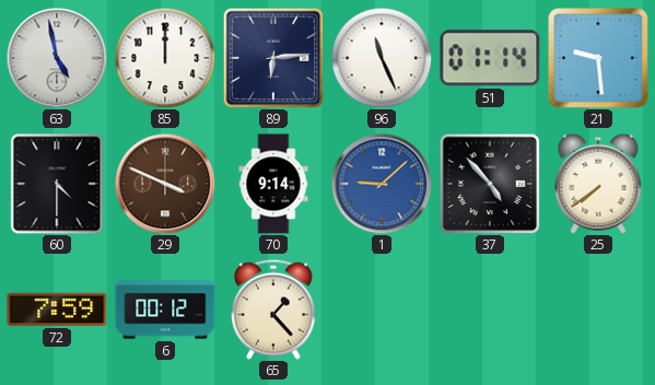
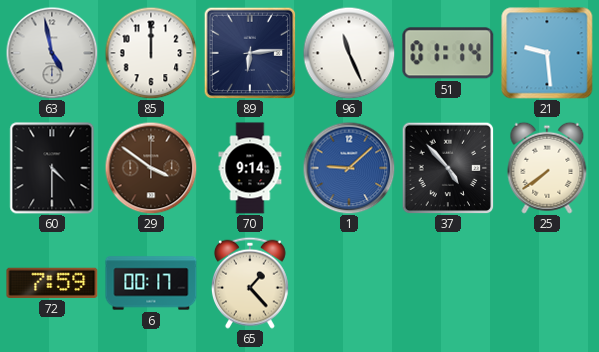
29: 3:49 -> 3:51 (151, 168)
6: 00:12 -> 00:17 (151, 283)
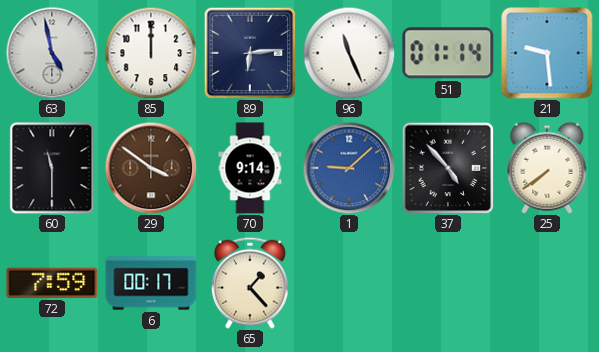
60: 4:30 -> 11:30 (52, 168)
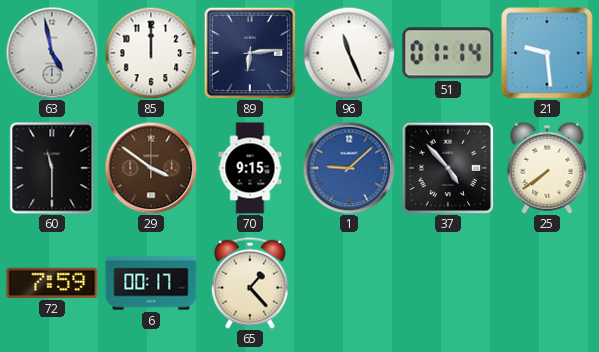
70: 9:14 -> 9:15 (250, 168)
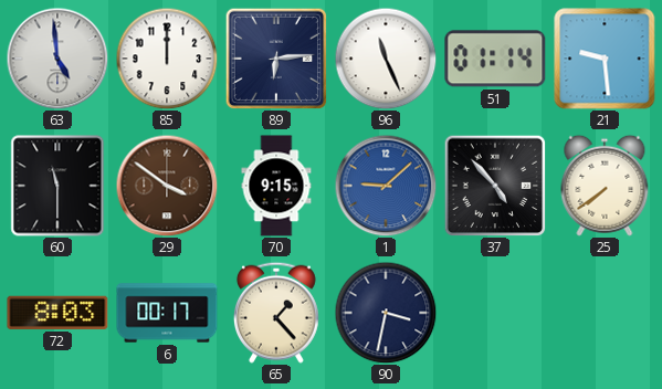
63: 4:58 -> 4:59 (57, 59)
72: 7:59 -> 8:03 (57, 313)
90: none -> 3:32 (386, 313)
